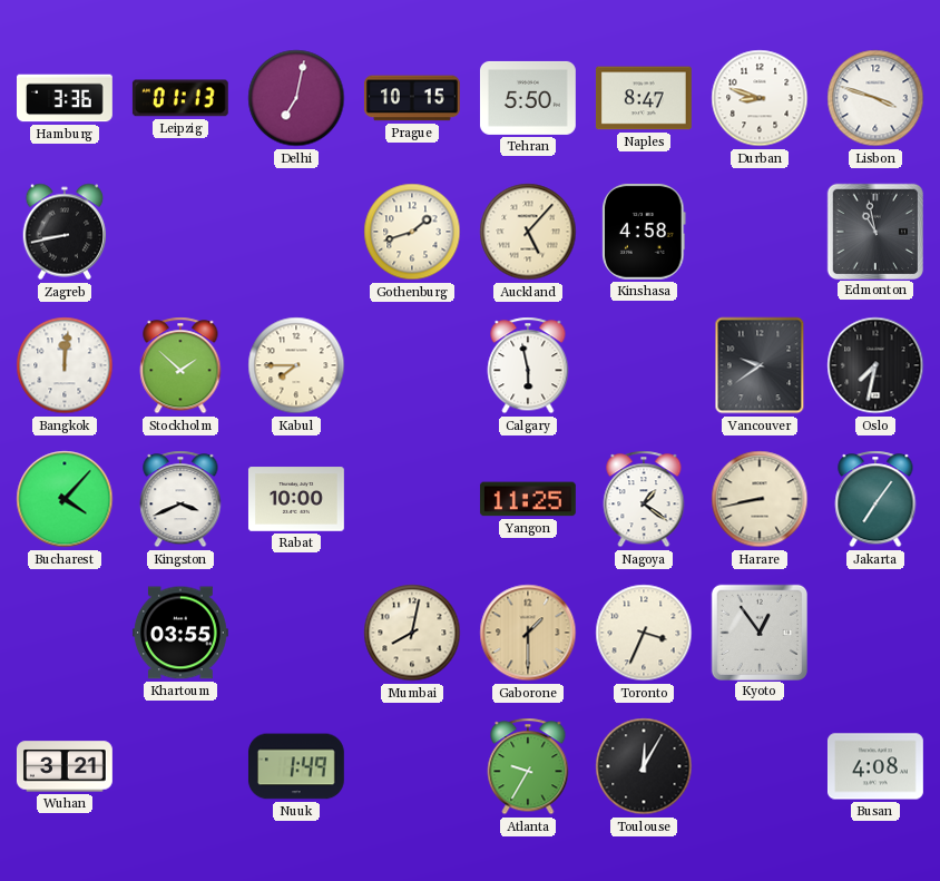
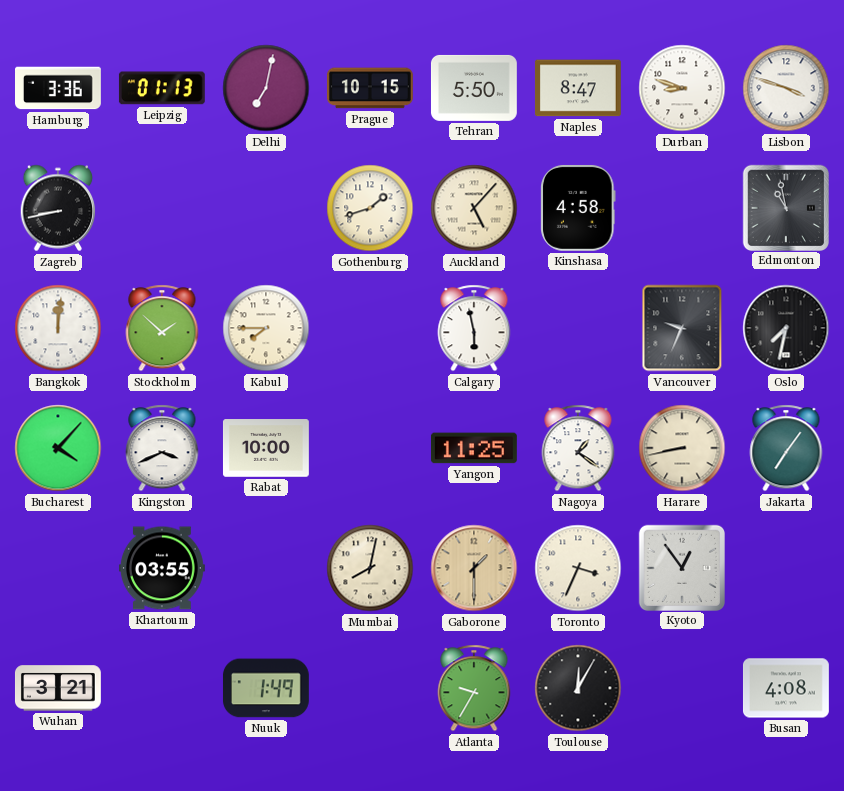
Vancouver: 9:39 -> 9:34 (682, 328)
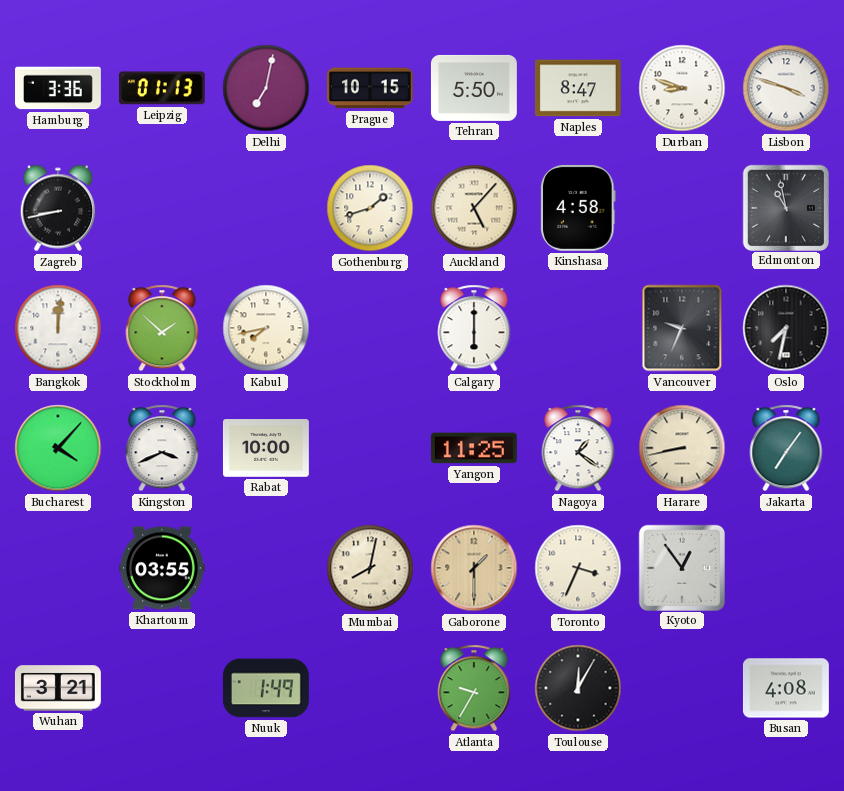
Kabul: 7:45 -> 7:43 (266, 328)
Calgary: 5:58 -> 6:00 (474, 328)
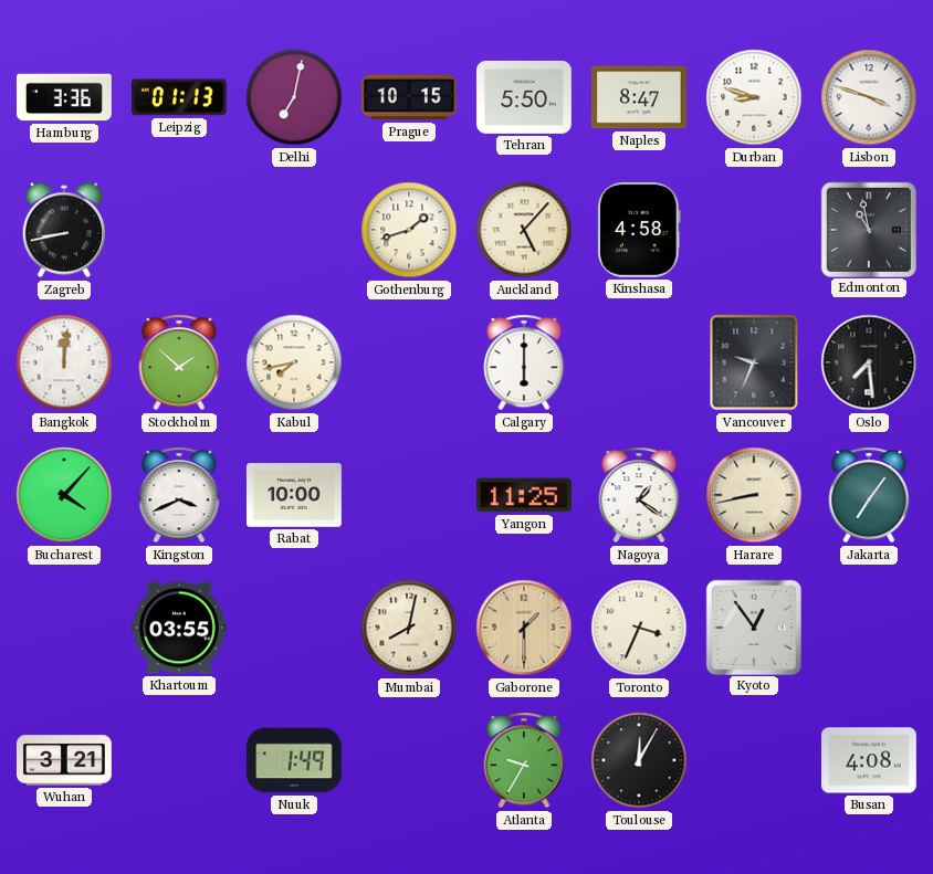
Oslo: 7:32 -> 7:29 (869, 362)
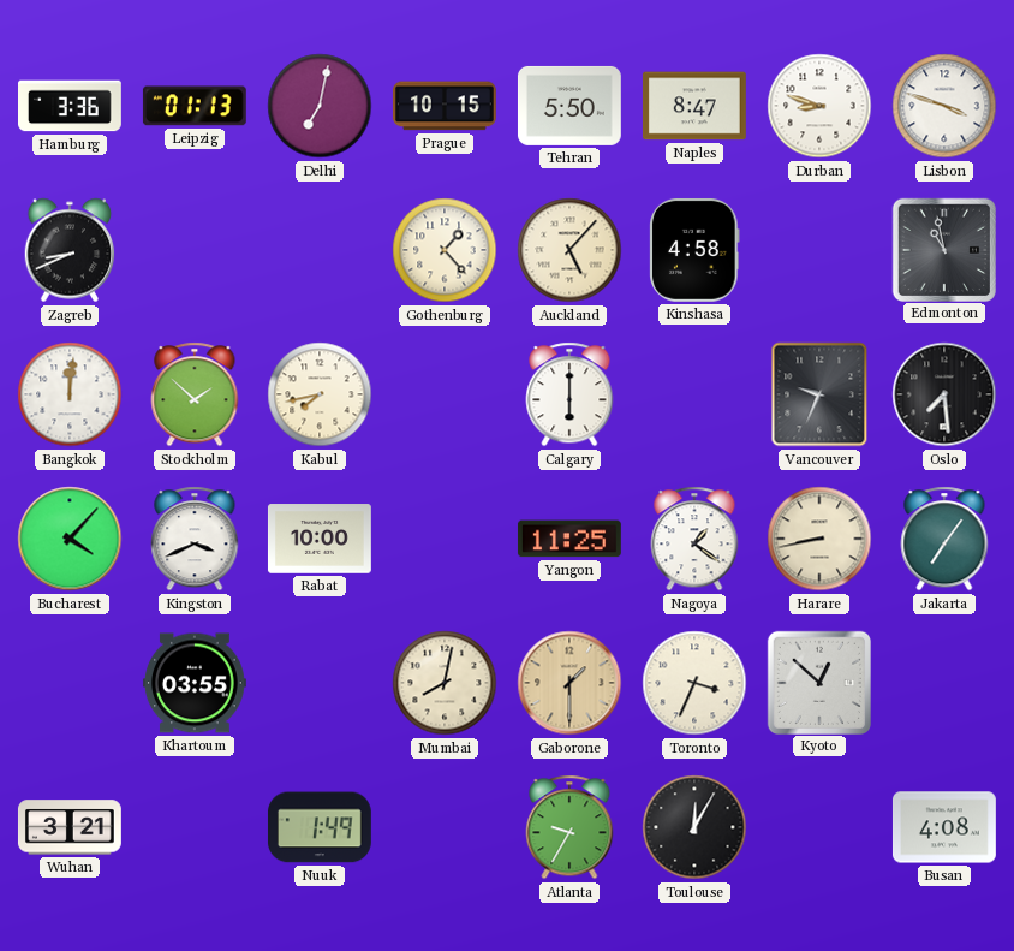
Zagreb: 8:43 -> 8:41 (70, 250)
Gothenburg: 1:42 -> 1:23 (445, 250)
Kyoto: 12:54 -> 12:52 (818, 682)
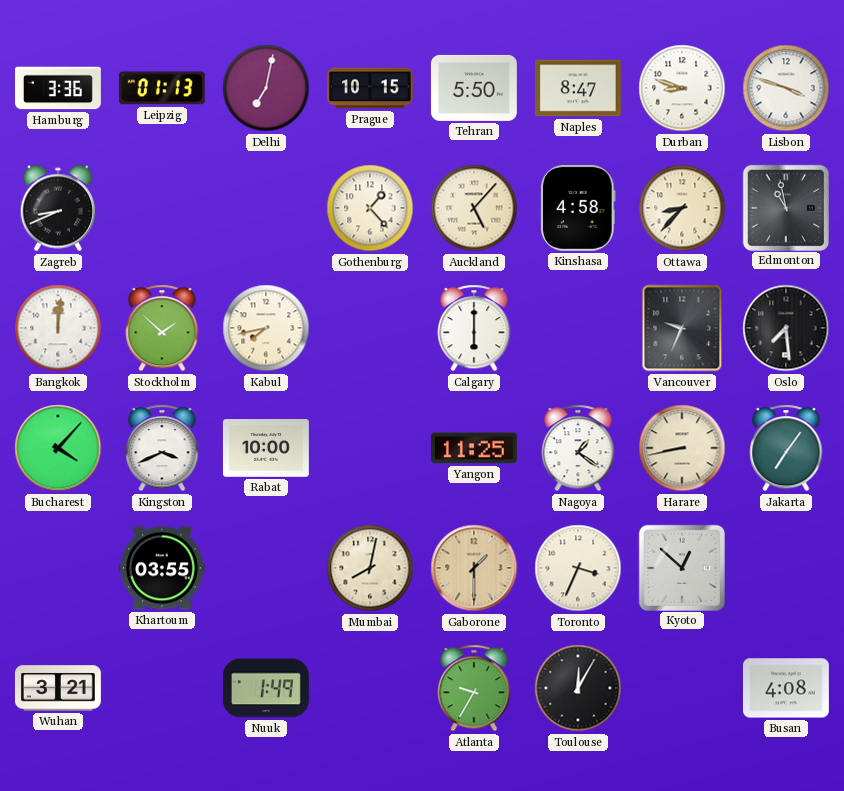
Ottawa: none -> 8:37 (682, 208)
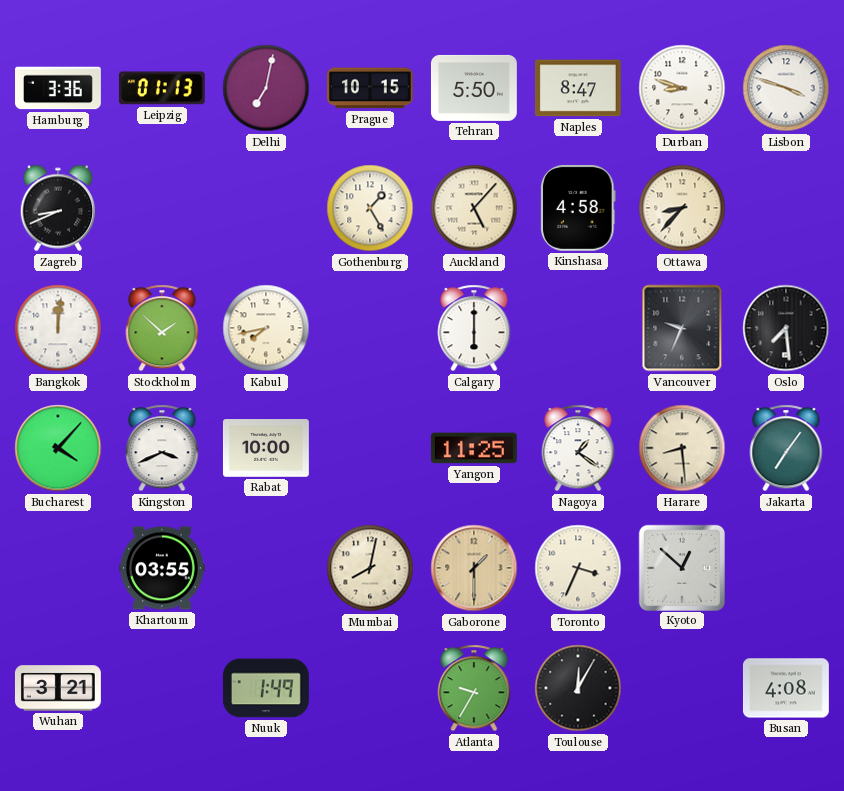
Gothenburg: 1:23 -> 1:25 (370, 208)
Edmonton: 10:58 -> none (785, 207)
Harare: 8:43 -> 8:29 (682, 448)
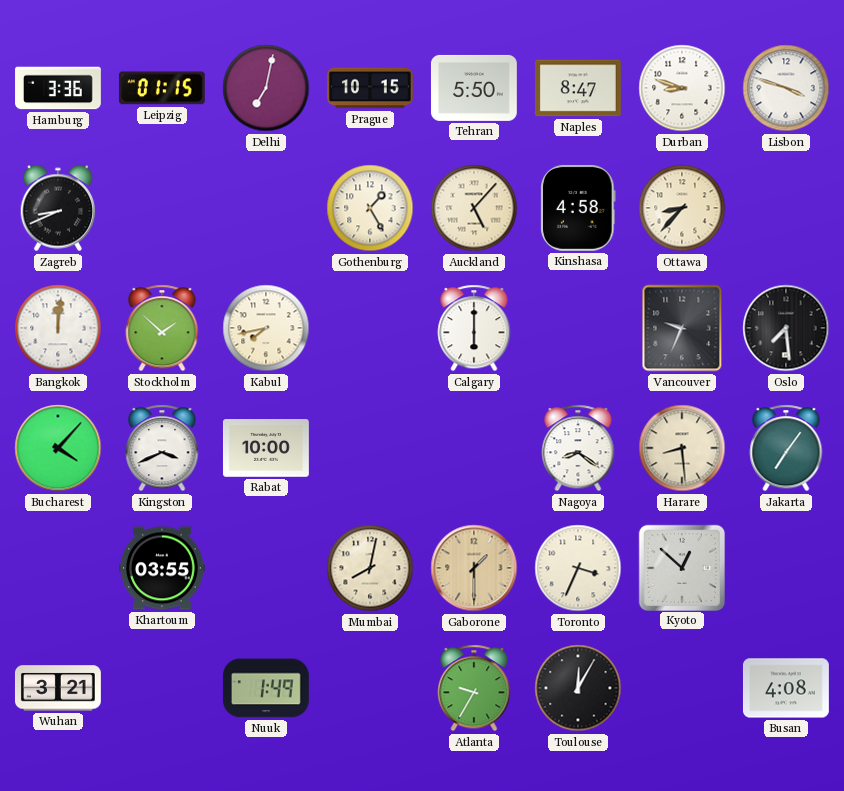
Leipzig: 01:13 -> 01:15 (162, 88)
Yangon: 11:25 -> none (474, 448)
Nagoya: 1:21 -> 8:21 (578, 448)
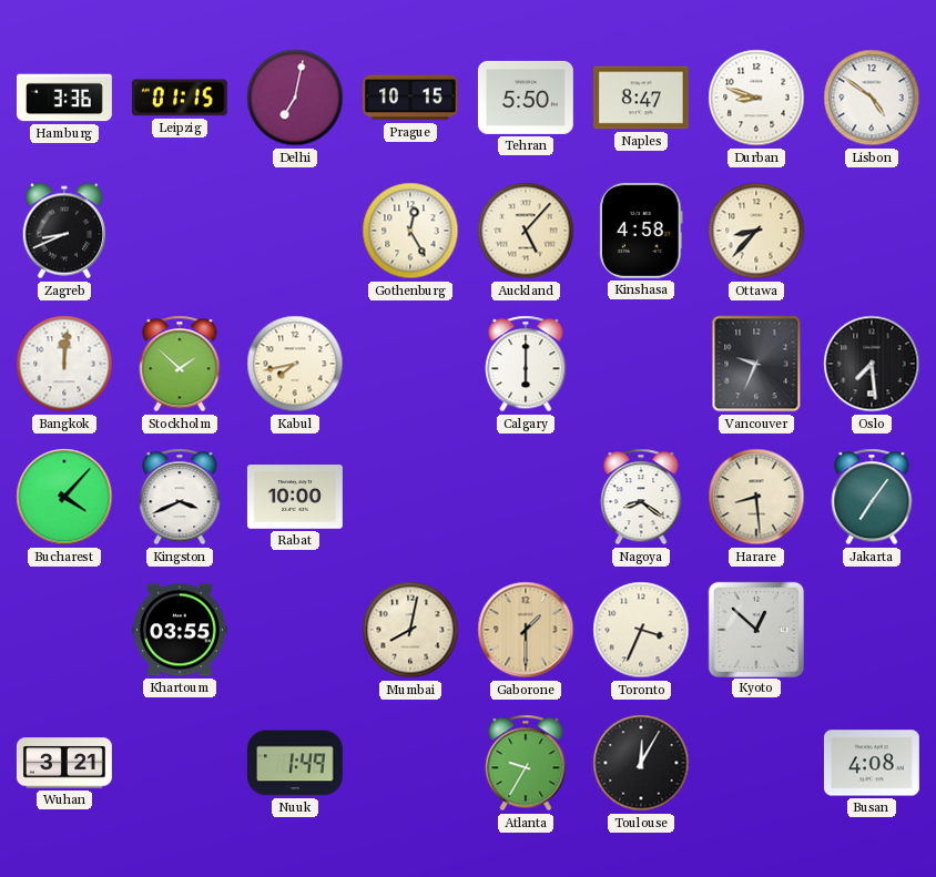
Lisbon: 3:48 -> 4:51 (872, 98)
Gothenburg: 1:25 -> 12:25 (410, 231)
